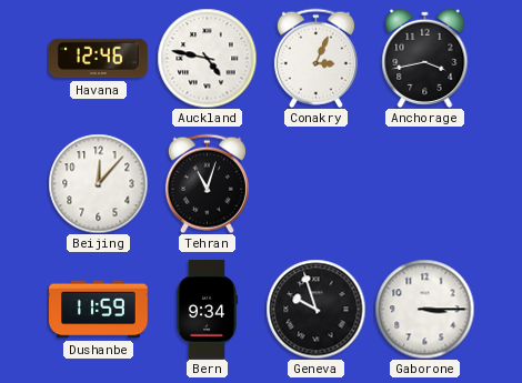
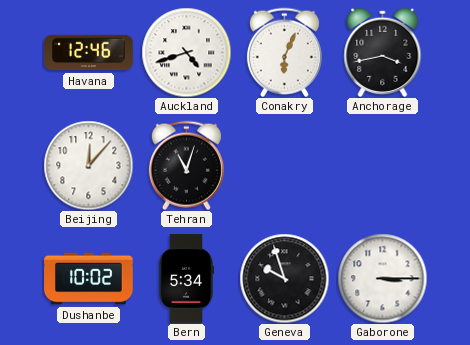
Auckland: 4:47 -> 4:42 (186, 52)
Conakry: 3:04 -> 6:04 (284, 52)
Dushanbe: 11:59 -> 10:02 (89, 279)
Bern: 9:34 -> 5:34 (186, 279)
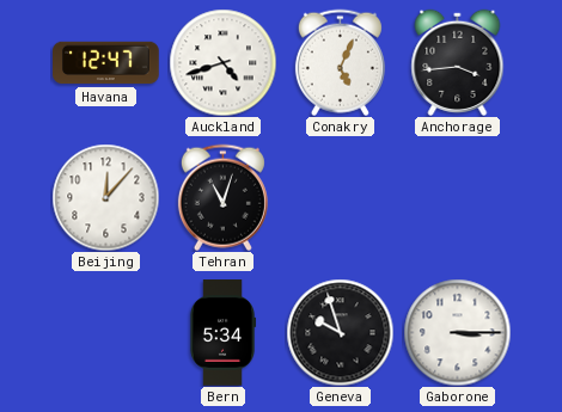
Havana: 12:46 -> 12:47 (106, 63)
Conakry: 6:04 -> 5:04 (340, 62)
Anchorage: 3:43 -> 3:44 (458, 62)
Dushanbe: 10:02 -> none (89, 279)
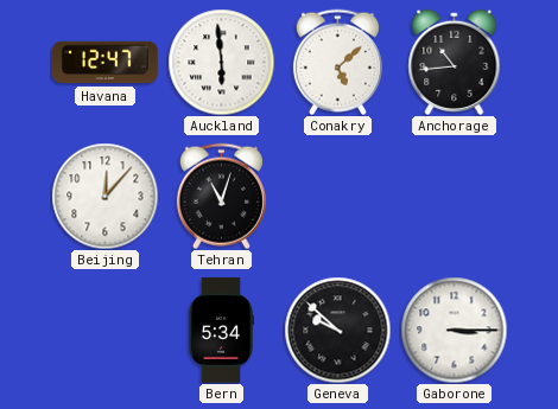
Auckland: 4:42 -> 5:59 (221, 62)
Conakry: 5:04 -> 5:08 (337, 62)
Anchorage: 3:44 -> 10:44 (455, 62)
Geneva: 9:57 -> 9:52 (337, 330)
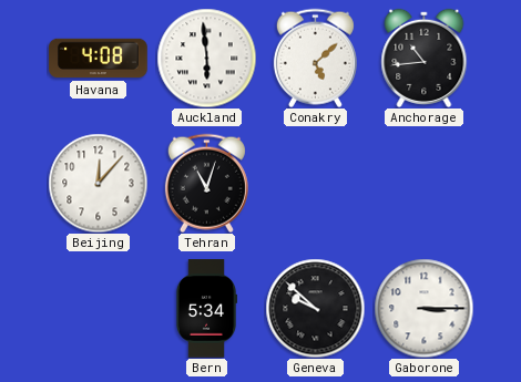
Havana: 12:47 -> 4:08 (99, 59)
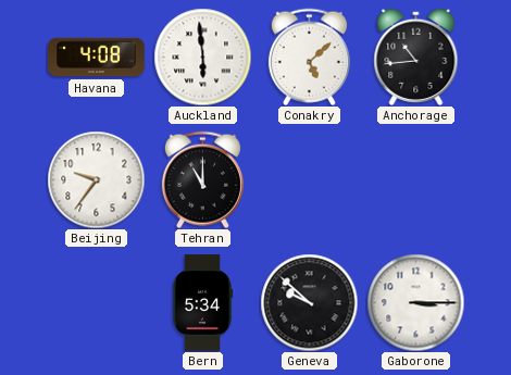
Beijing: 12:07 -> 9:36 (96, 179)
Tehran: 11:03 -> 11:00 (202, 179)
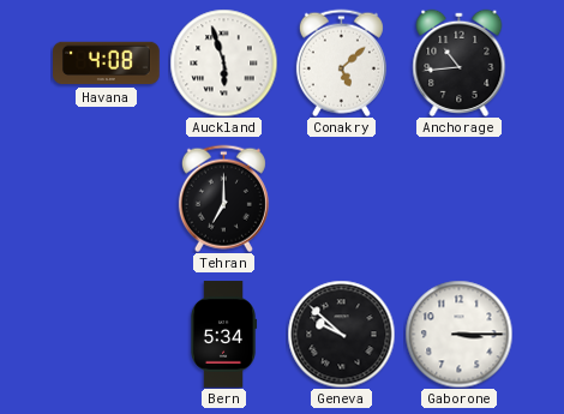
Auckland: 5:59 -> 5:57 (223, 62)
Beijing: 9:36 -> none (96, 179)
Tehran: 11:00 -> 7:00 (223, 198)
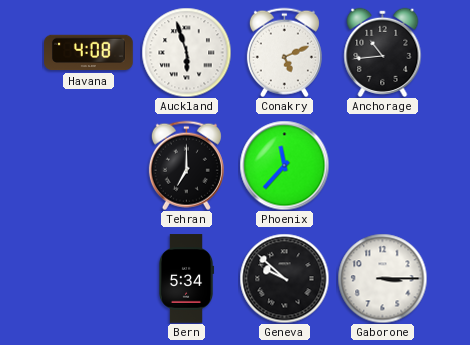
Conakry: 5:08 -> 5:11 (284, 52)
Phoenix: none -> 11:37 (284, 165)
